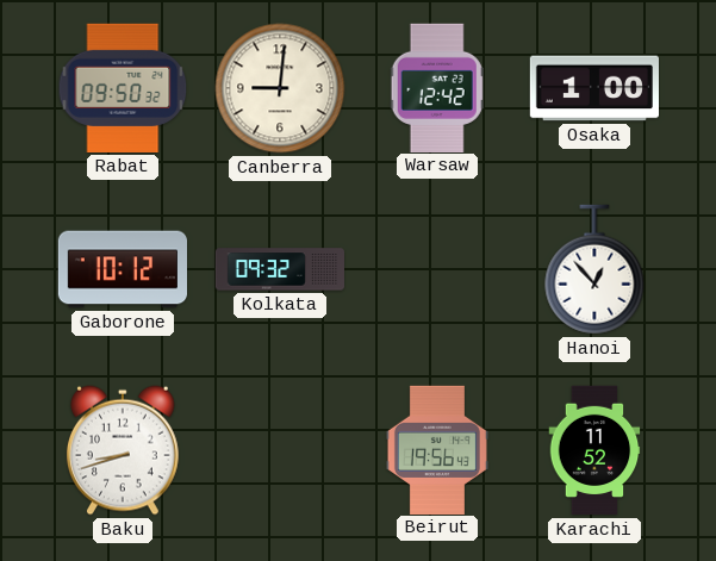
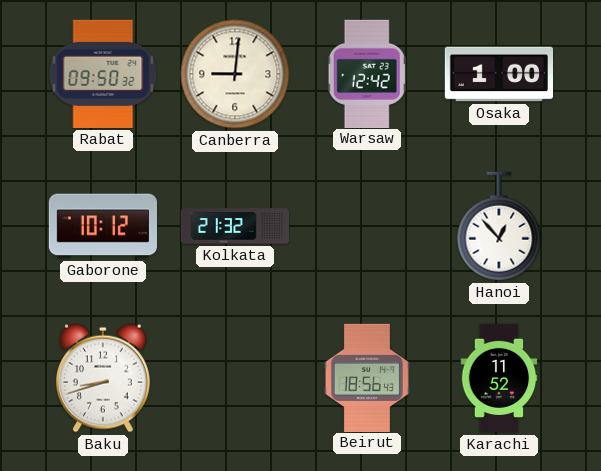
Kolkata: 09:32 -> 21:32 (234, 226)
Beirut: 19:56 -> 18:56 (367, 377)
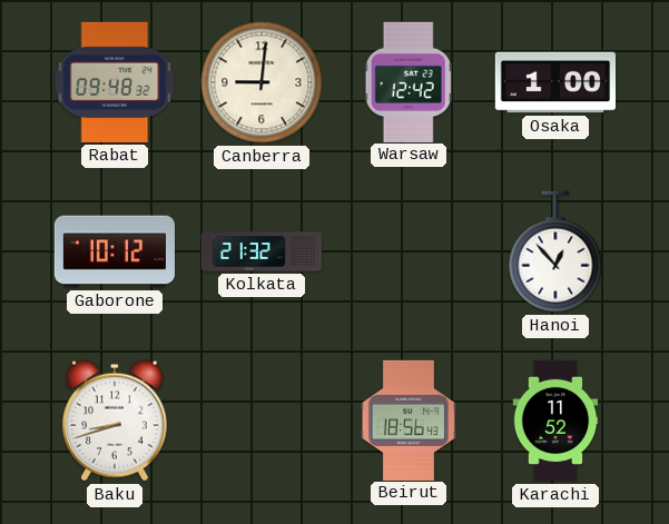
Rabat: 09:50 -> 09:48 (115, 82)
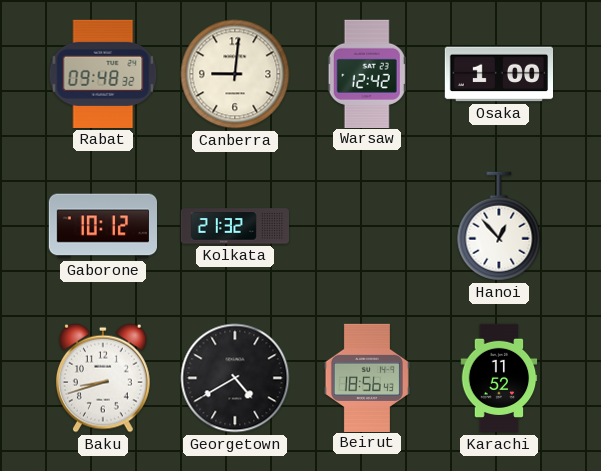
Georgetown: none -> 4:40 (235, 378)
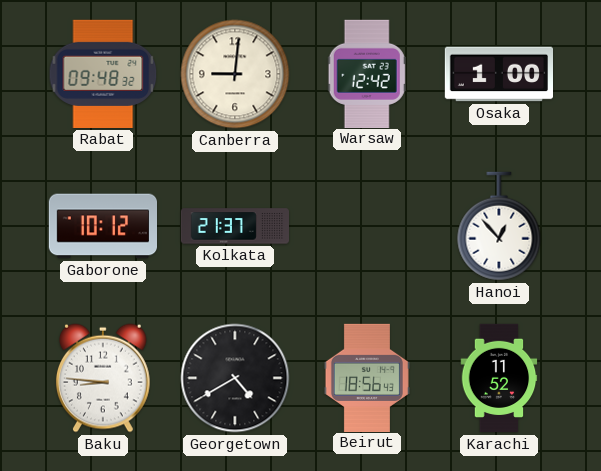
Kolkata: 21:32 -> 21:37 (234, 226)
Baku: 8:42 -> 8:46 (103, 378)
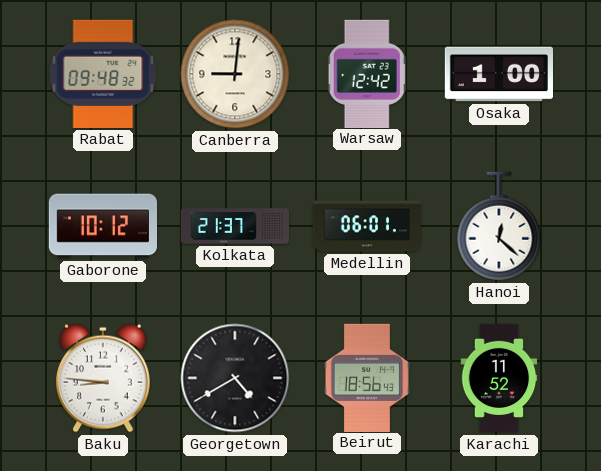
Medellin: none -> 06:01 (367, 226)
Hanoi: 12:53 -> 12:22 (499, 226)
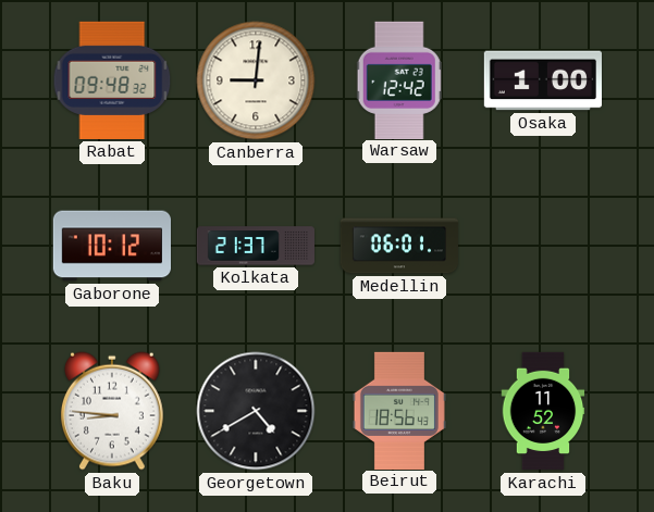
Hanoi: 12:22 -> none (499, 226)
